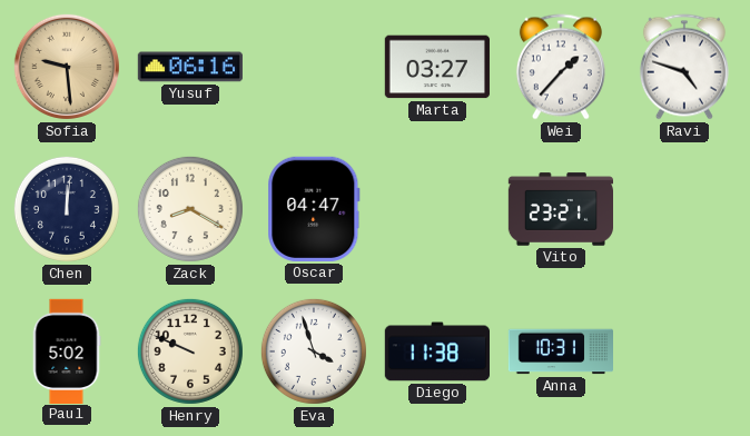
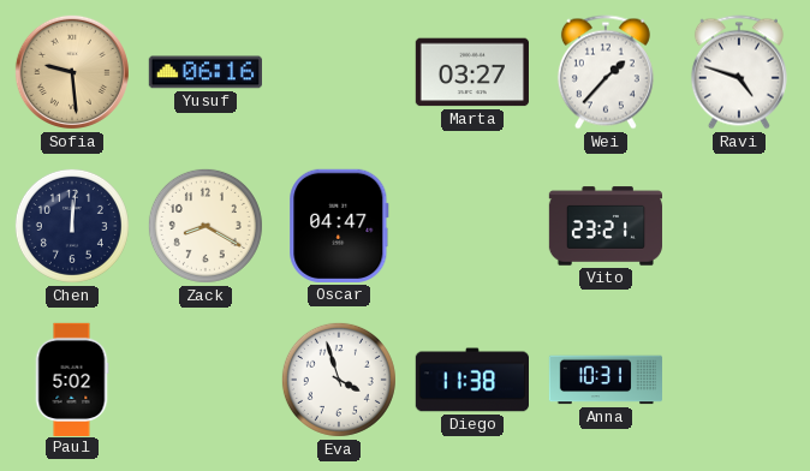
Henry: 9:49 -> none (190, 351)
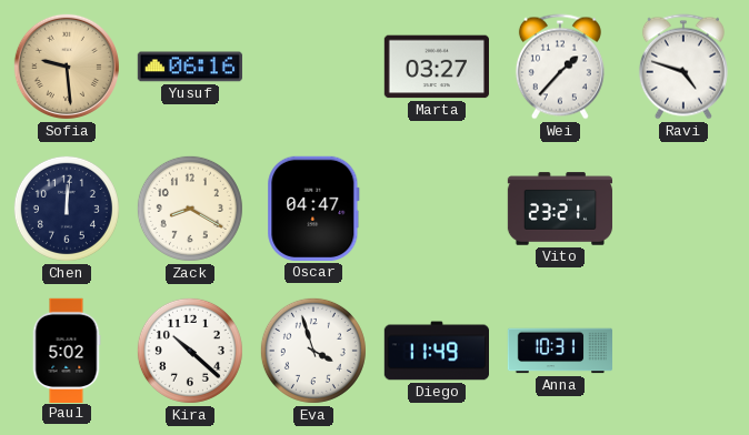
Kira: none -> 10:22 (190, 351)
Diego: 11:38 -> 11:49 (436, 351)
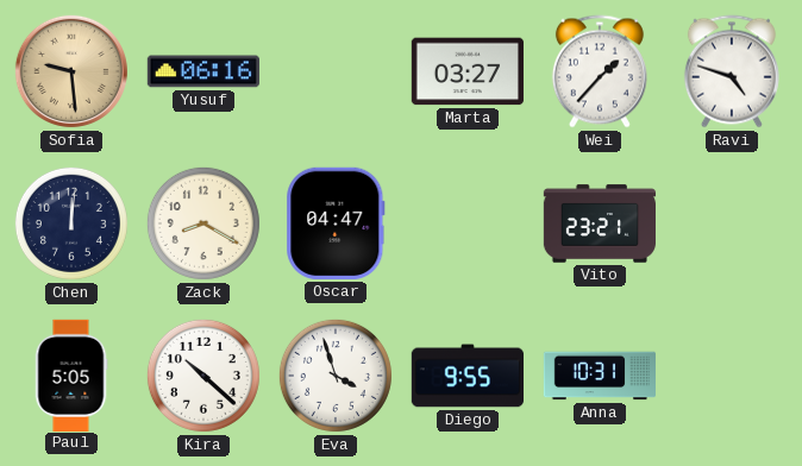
Paul: 5:02 -> 5:05 (71, 374)
Diego: 11:49 -> 9:55 (466, 376)
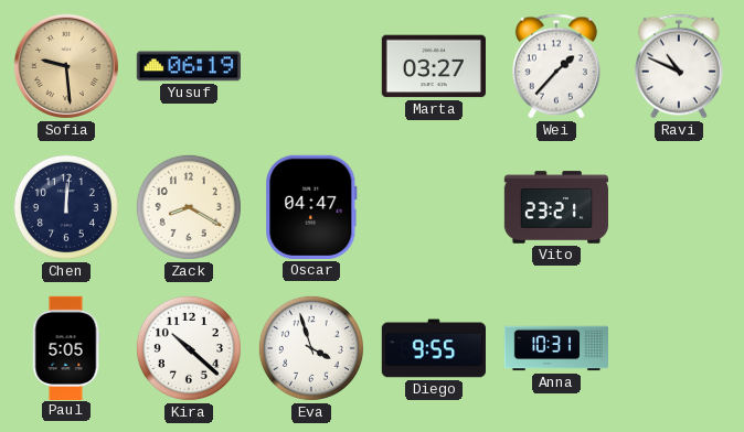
Yusuf: 06:16 -> 06:19 (188, 66)
Ravi: 4:48 -> 10:49 (679, 66)
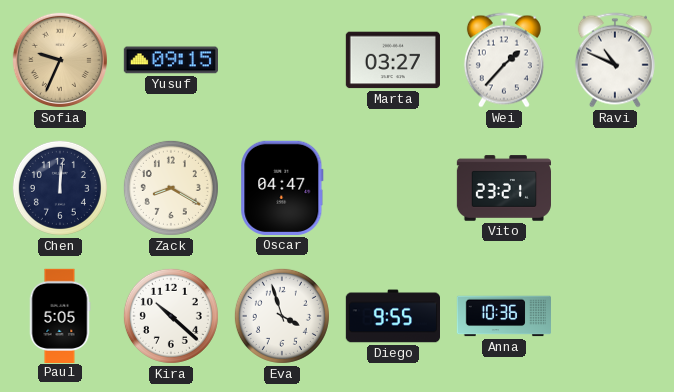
Sofia: 9:29 -> 9:34 (60, 60)
Yusuf: 06:19 -> 09:15 (170, 60)
Anna: 10:31 -> 10:36 (503, 316)
